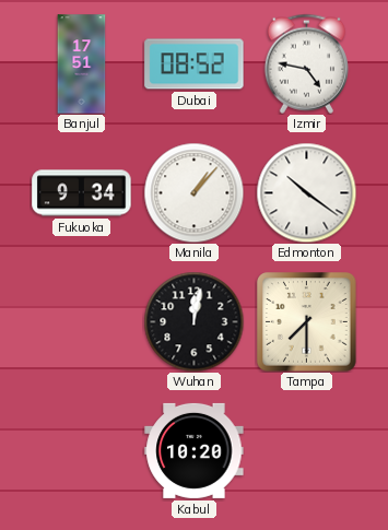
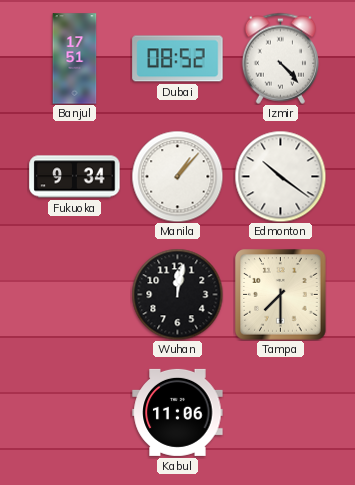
Izmir: 4:47 -> 4:23 (280, 58)
Kabul: 10:20 -> 11:06 (178, 412)
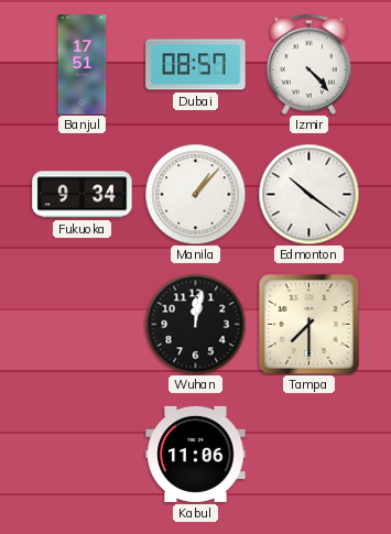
Dubai: 08:52 -> 08:57 (196, 65)
